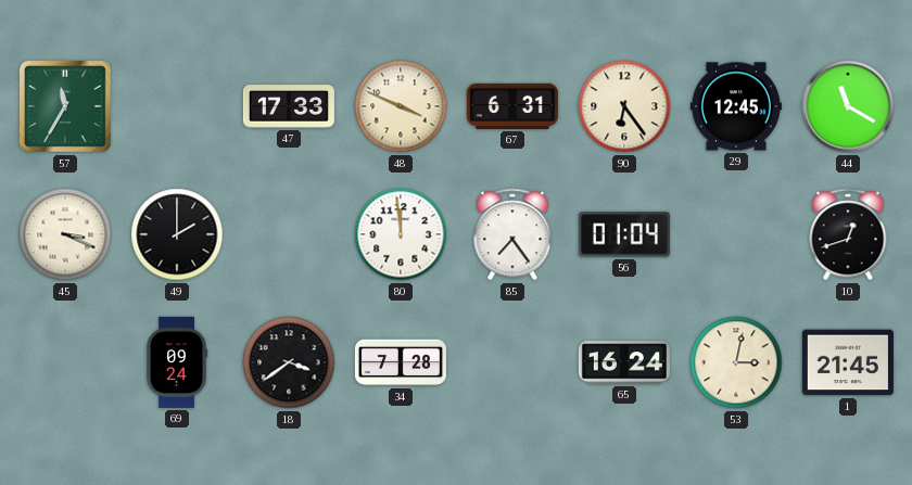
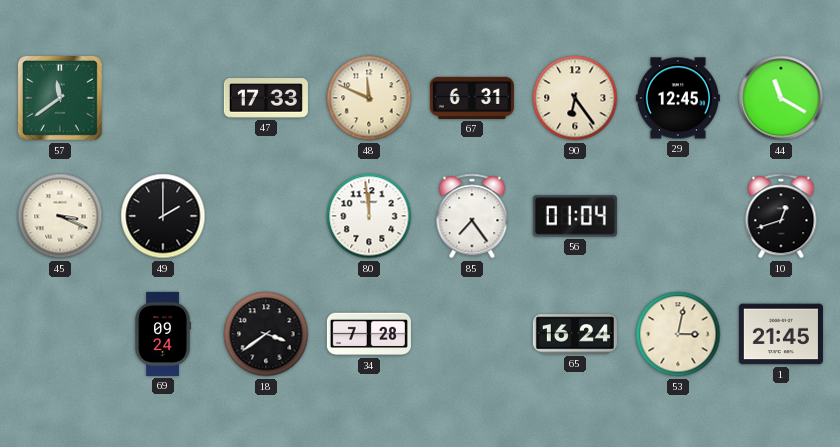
57: 11:35 -> 11:39 (60, 98)
48: 3:49 -> 11:49 (369, 98)
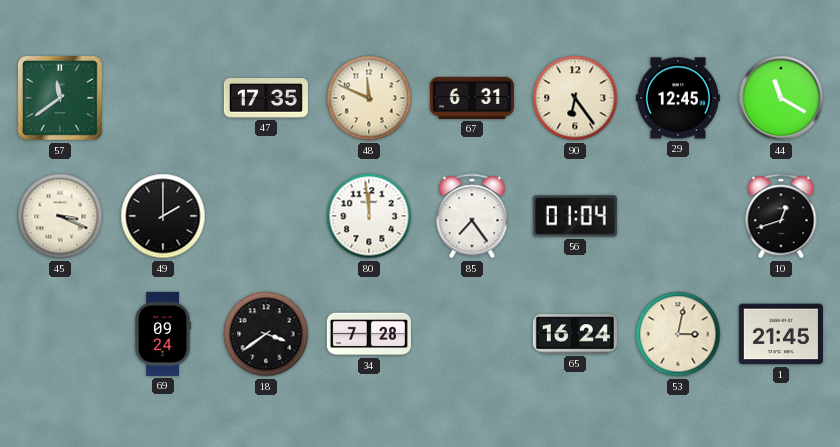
47: 17:33 -> 17:35 (266, 98)
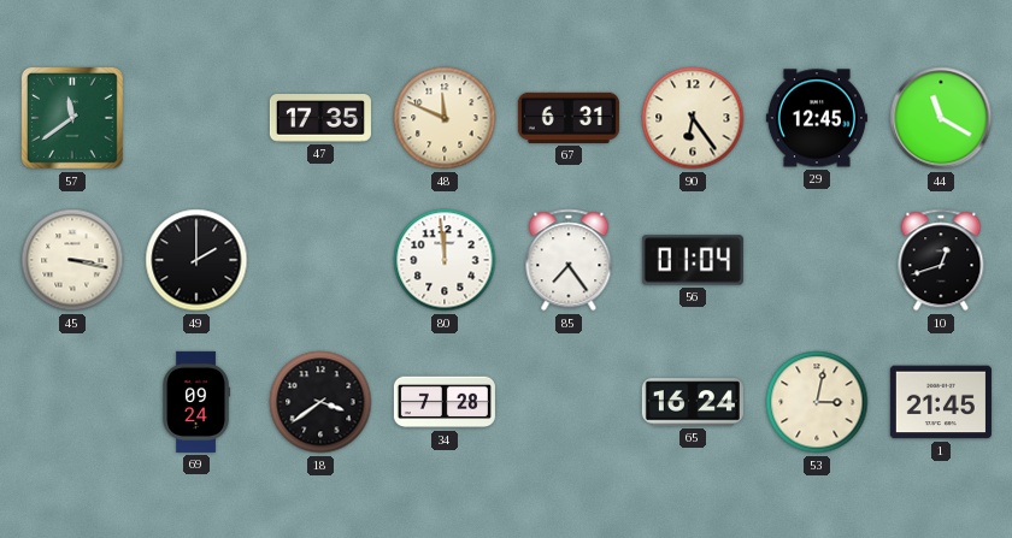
45: 3:19 -> 3:17 (72, 260)
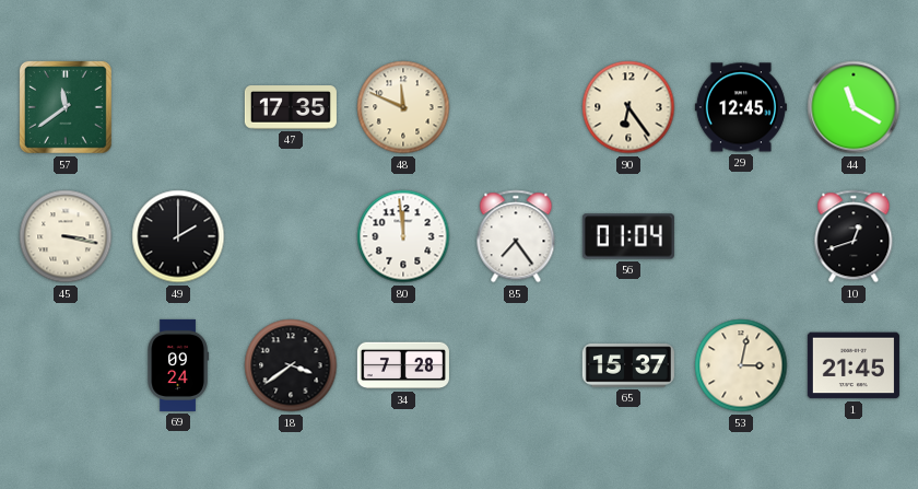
67: 6:31 -> none (569, 118)
65: 16:24 -> 15:37 (628, 365)
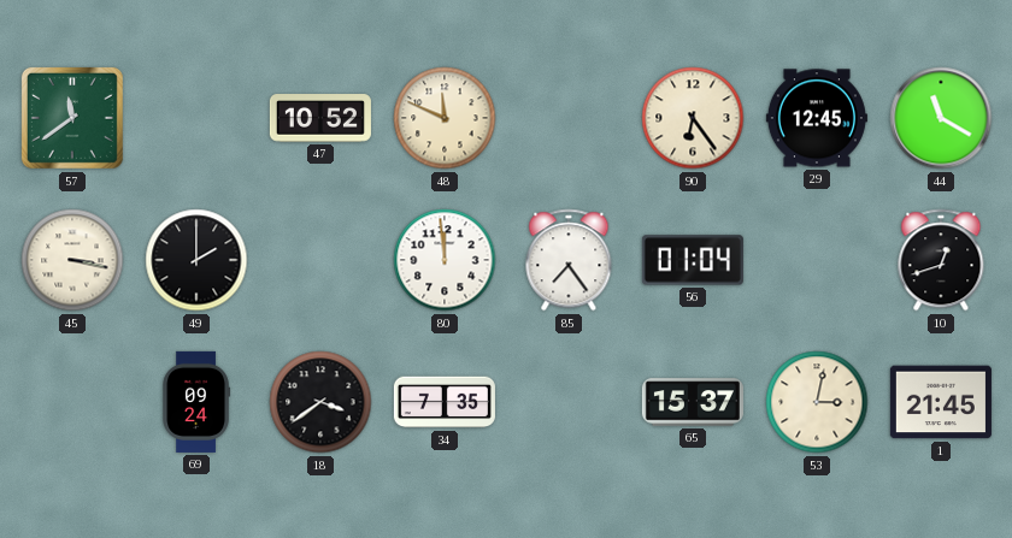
47: 17:35 -> 10:52 (320, 118)
34: 7:28 -> 7:35 (445, 402)
